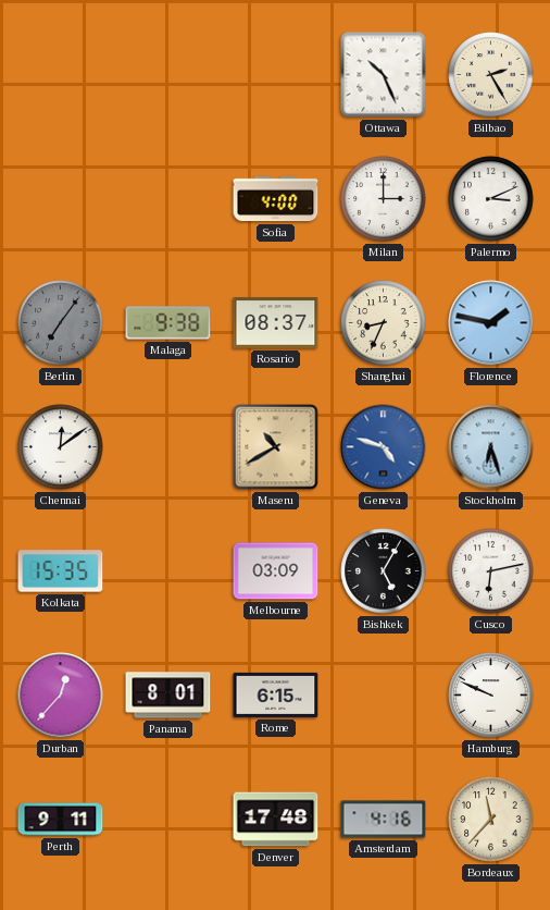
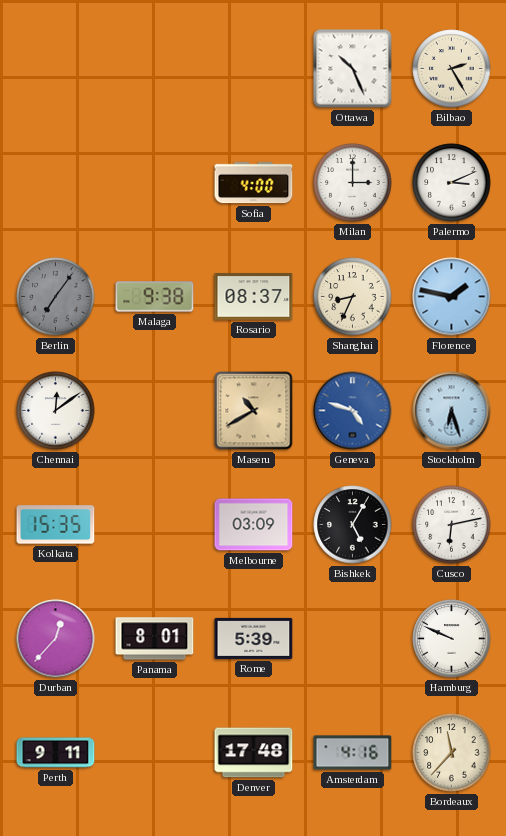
Rome: 6:15 -> 5:39 (254, 638)
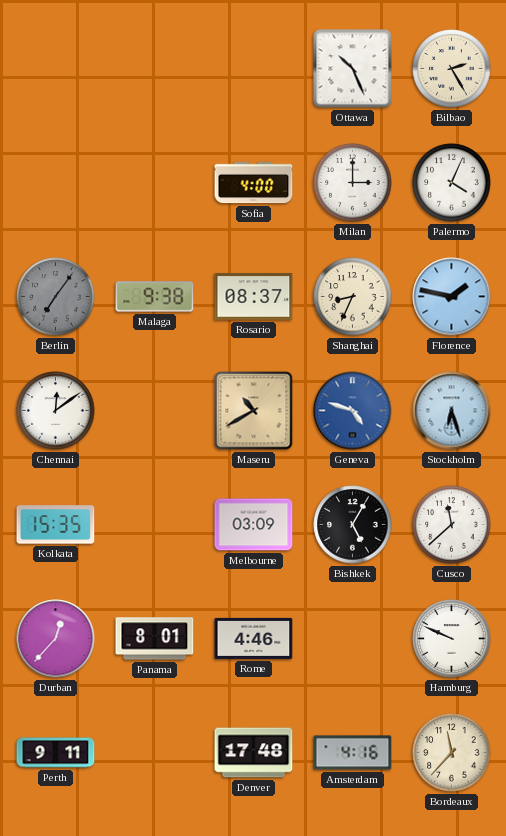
Palermo: 3:11 -> 4:04 (452, 183)
Cusco: 6:13 -> 11:38 (452, 525)
Rome: 5:39 -> 4:46 (254, 638)
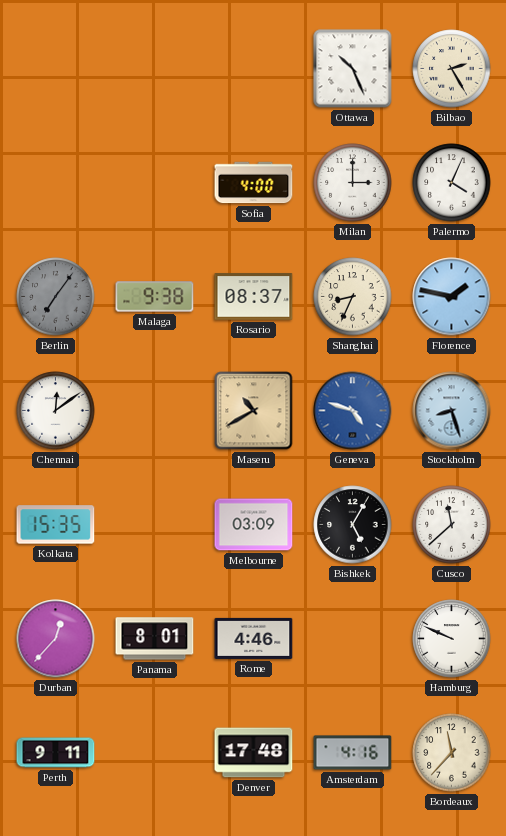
Stockholm: 6:27 -> 8:27 (452, 411)
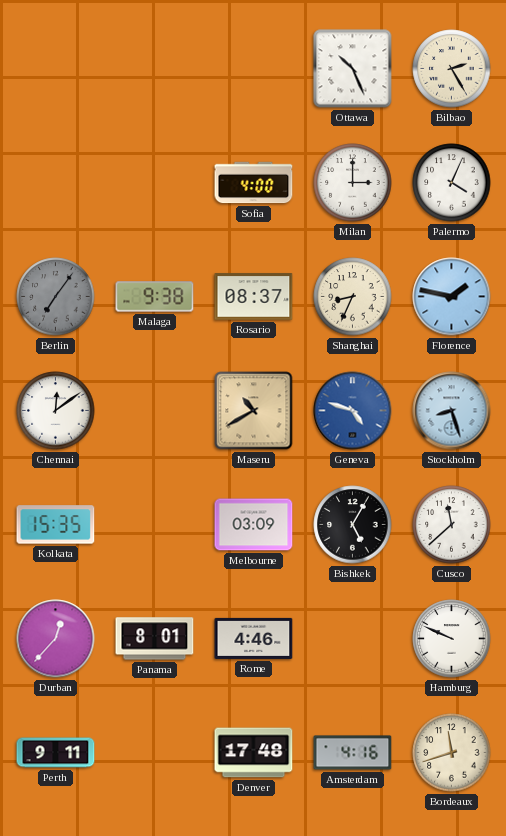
Bordeaux: 11:37 -> 11:42 (452, 753)
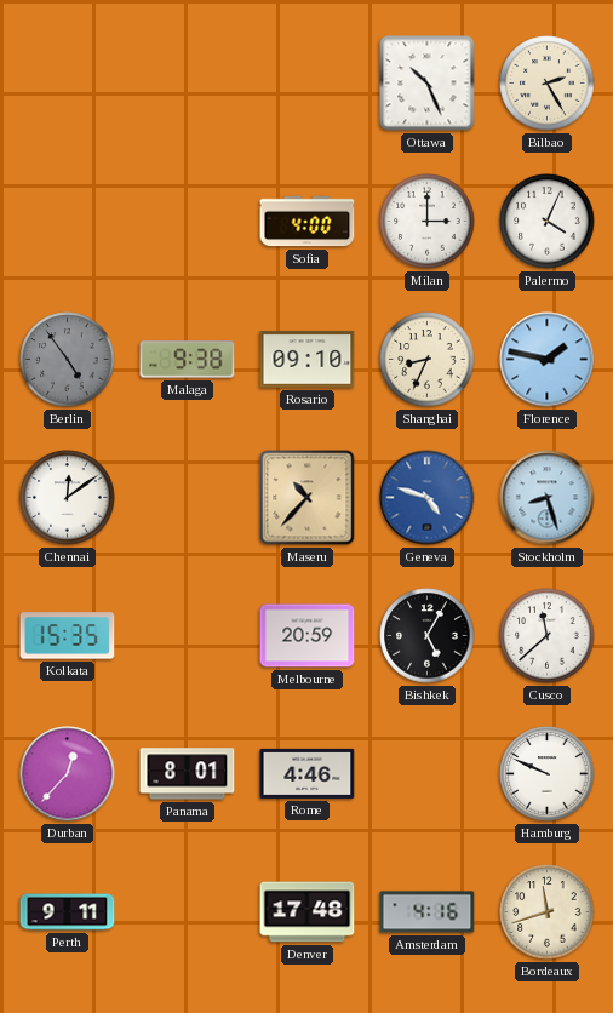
Berlin: 7:06 -> 4:54 (68, 360)
Rosario: 08:37 -> 09:10 (308, 360)
Maseru: 10:40 -> 10:37 (308, 498)
Melbourne: 03:09 -> 20:59 (308, 636)
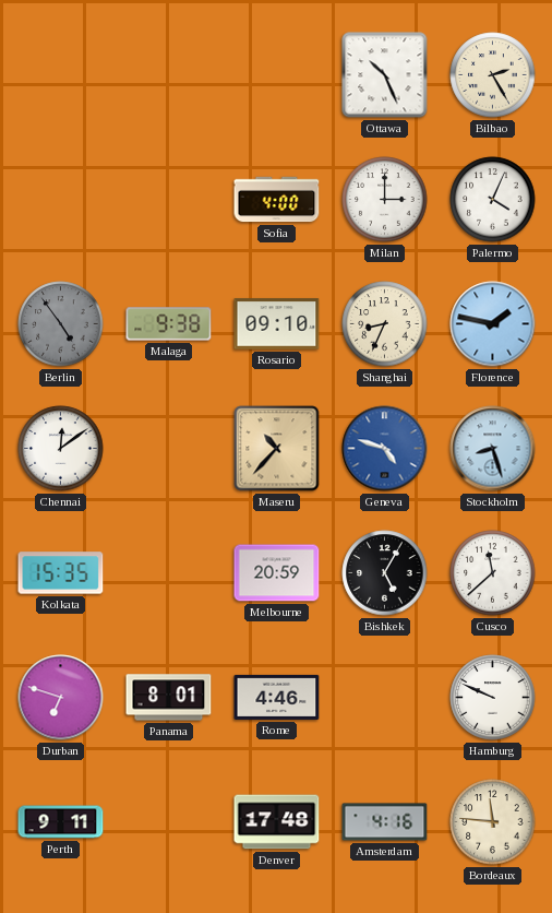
Durban: 12:37 -> 6:48 (61, 698)
Bordeaux: 11:42 -> 11:46 (493, 822)
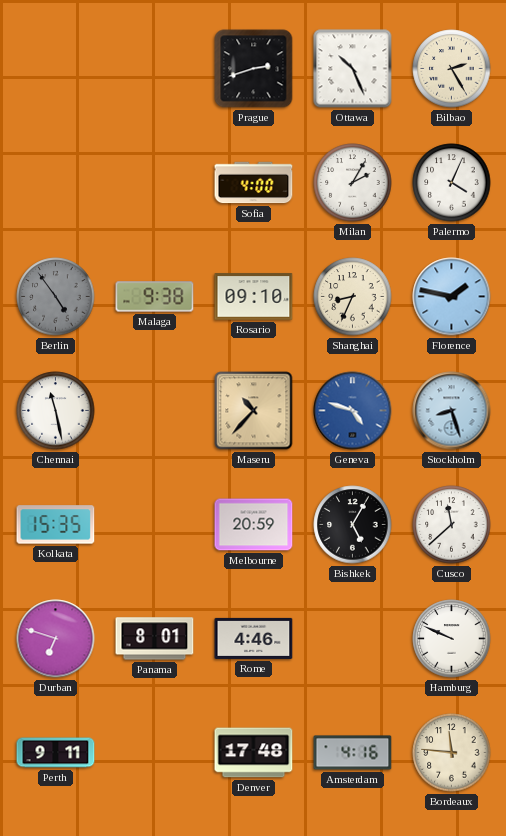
Prague: none -> 2:42 (254, 69)
Milan: 3:00 -> 2:05 (353, 183)
Chennai: 12:09 -> 11:28 (56, 411)
